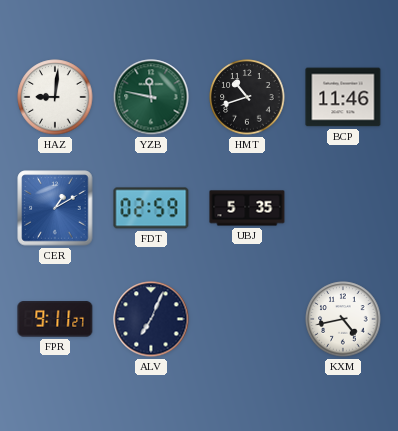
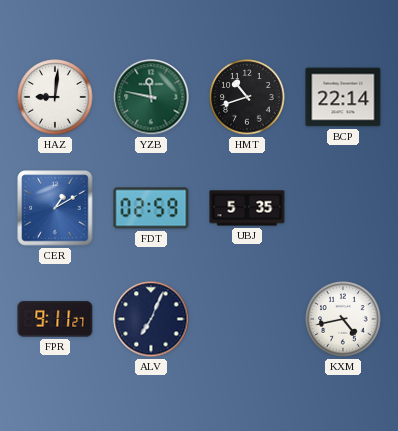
BCP: 11:46 -> 22:14 (343, 97)
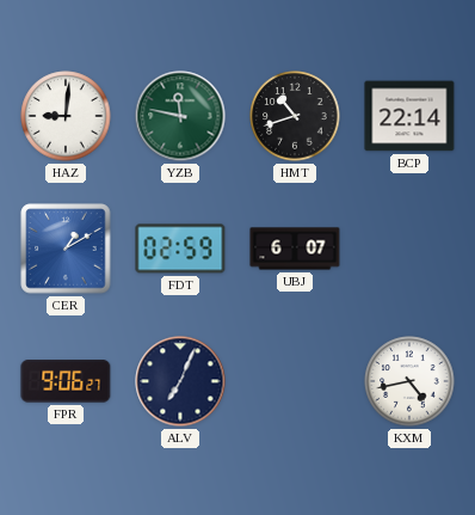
UBJ: 5:35 -> 6:07 (295, 249)
FPR: 9:11 -> 9:06 (66, 381)
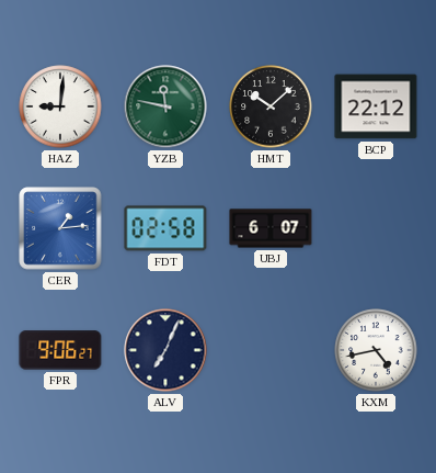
HMT: 10:42 -> 10:08 (271, 106)
BCP: 22:14 -> 22:12 (376, 106)
CER: 1:10 -> 1:14 (60, 228)
FDT: 02:59 -> 02:58 (165, 228)
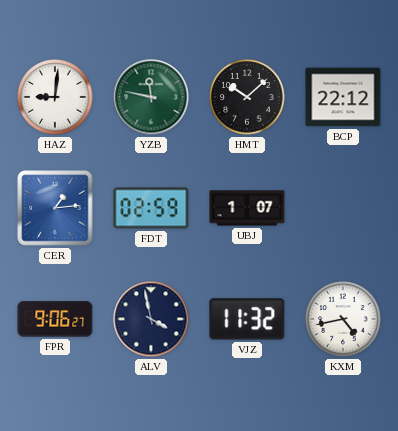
FDT: 02:58 -> 02:59 (151, 208)
UBJ: 6:07 -> 1:07 (247, 208)
ALV: 7:04 -> 3:58 (151, 319)
VJZ: none -> 11:32 (247, 319)
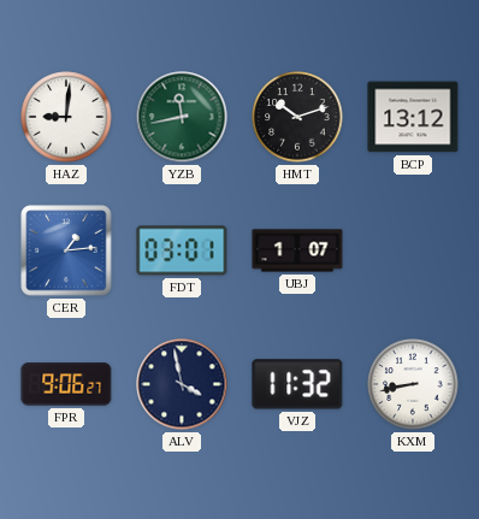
YZB: 11:47 -> 11:43 (182, 117)
HMT: 10:08 -> 10:12 (297, 117)
BCP: 22:12 -> 13:12 (413, 117)
FDT: 02:59 -> 03:01 (182, 250)
KXM: 4:43 -> 8:43 (413, 384)
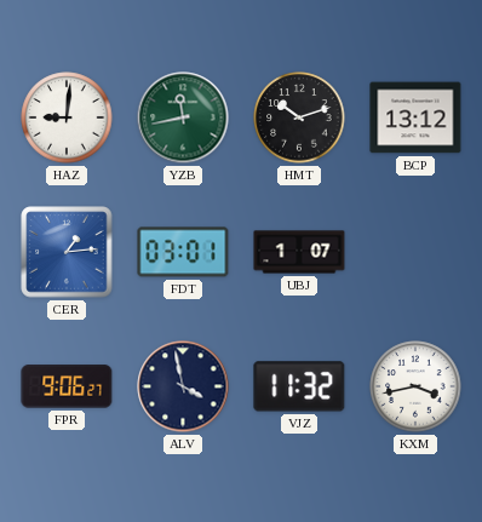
KXM: 8:43 -> 3:43 (415, 386)
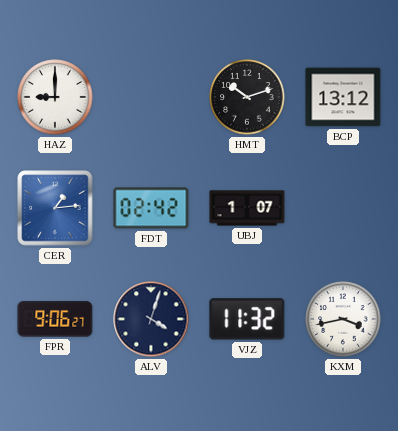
HAZ: 9:01 -> 9:00 (55, 97)
YZB: 11:43 -> none (183, 117)
FDT: 03:01 -> 02:42 (151, 208)
ALV: 3:58 -> 4:03 (151, 319)
